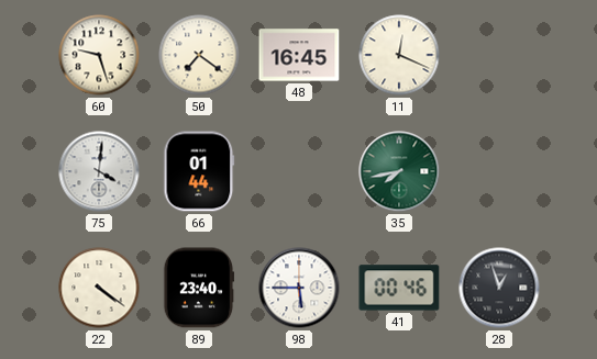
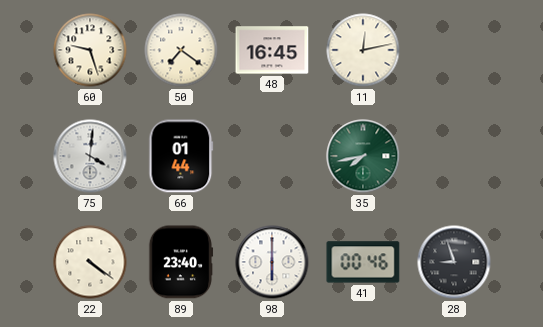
11: 12:19 -> 12:13 (363, 50)
98: 5:45 -> 6:00 (272, 262)
28: 12:57 -> 8:57 (454, 262)
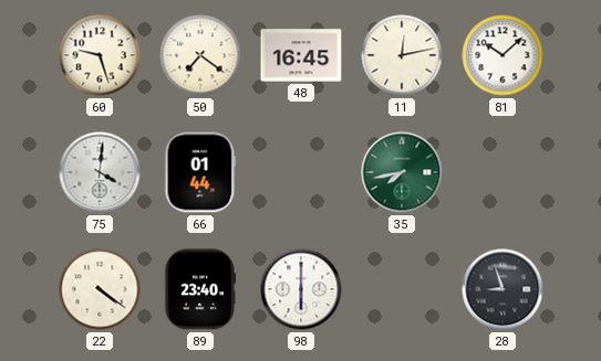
81: none -> 10:08 (502, 55)
41: 00:46 -> none (363, 262)
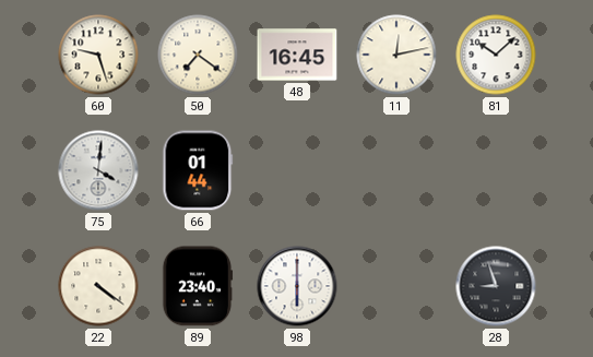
35: 7:43 -> none (402, 172)
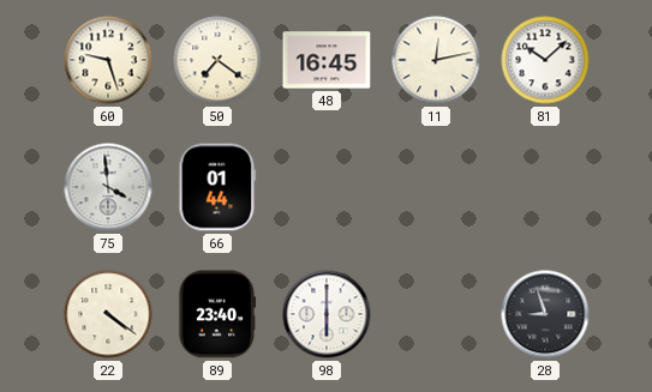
75: 4:01 -> 3:59 (108, 187)
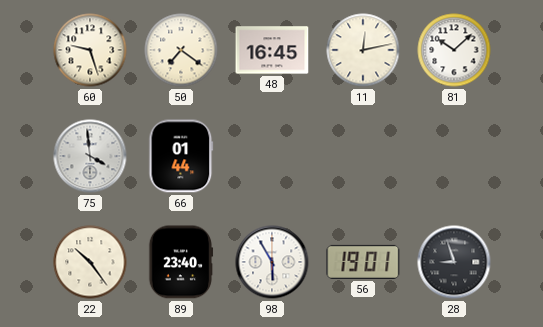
22: 4:21 -> 10:24 (90, 262)
98: 6:00 -> 5:55 (272, 262)
56: none -> 19:01 (363, 262)
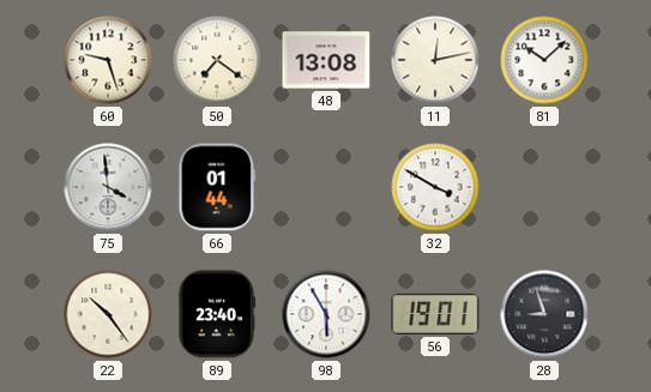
48: 16:45 -> 13:08 (326, 60)
32: none -> 3:50 (435, 187)
